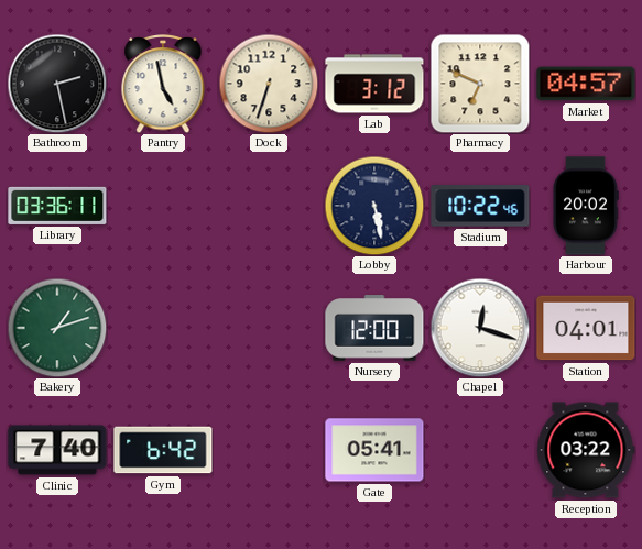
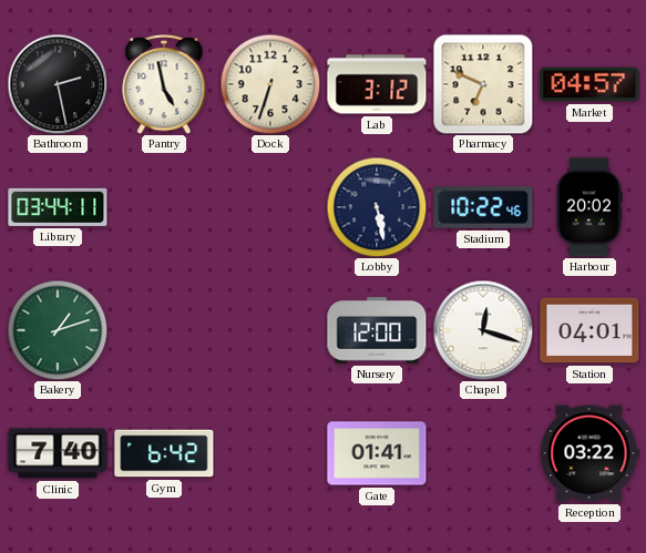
Library: 03:36 -> 03:44 (58, 207)
Gate: 05:41 -> 01:41 (377, 453)
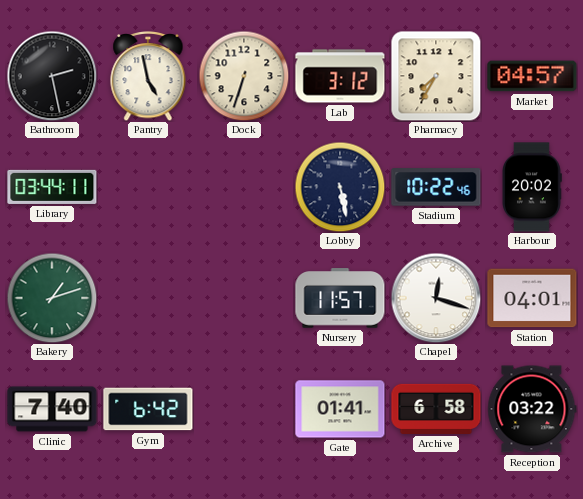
Pharmacy: 6:49 -> 7:35 (436, 76)
Nursery: 12:00 -> 11:57 (340, 298)
Archive: none -> 6:58 (436, 409)
